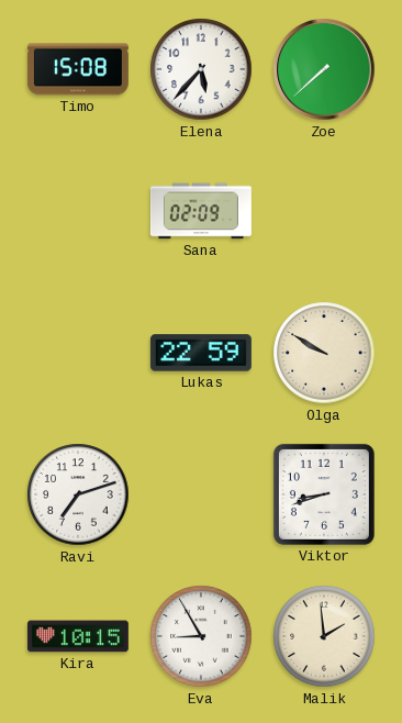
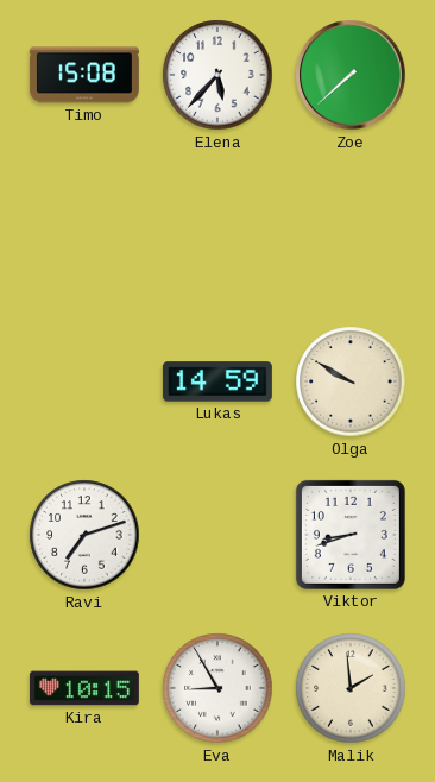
Sana: 02:09 -> none (201, 211)
Lukas: 22:59 -> 14:59 (218, 381)
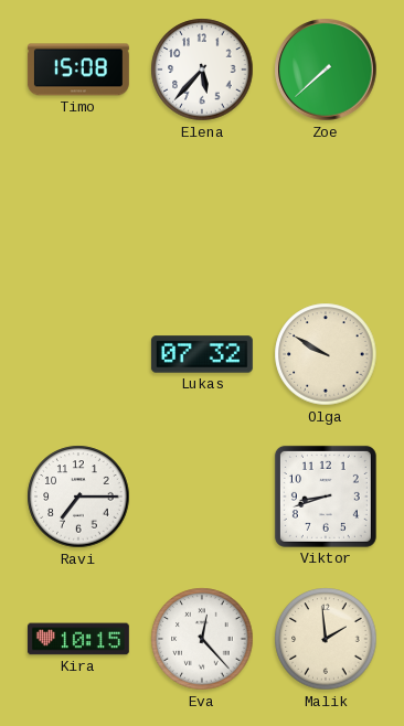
Lukas: 14:59 -> 07:32 (202, 354)
Ravi: 7:12 -> 7:15 (78, 497)
Eva: 8:55 -> 12:23 (202, 639)
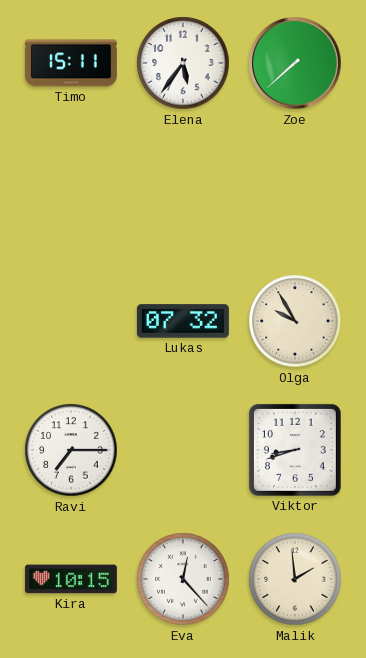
Timo: 15:08 -> 15:11 (71, 63)
Elena: 5:37 -> 5:36 (183, 63)
Olga: 9:50 -> 9:55 (295, 321)
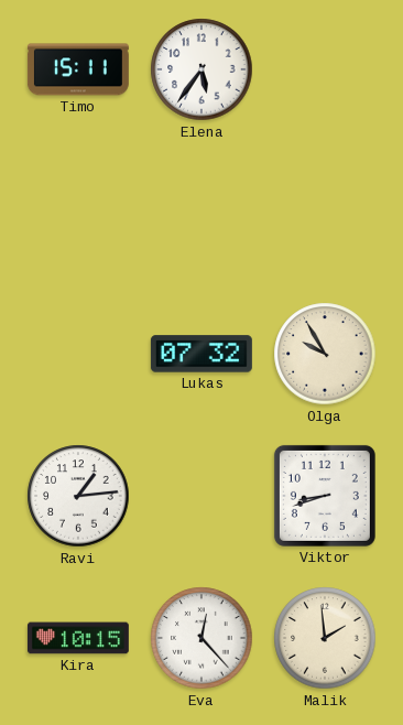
Zoe: 7:38 -> none (295, 63)
Ravi: 7:15 -> 1:14 (78, 496)
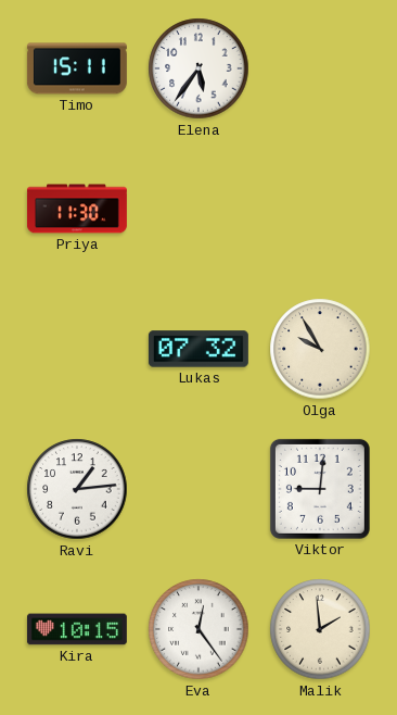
Priya: none -> 11:30 (77, 209)
Viktor: 8:42 -> 9:01 (320, 489)
Eva: 12:23 -> 12:24 (198, 629)
